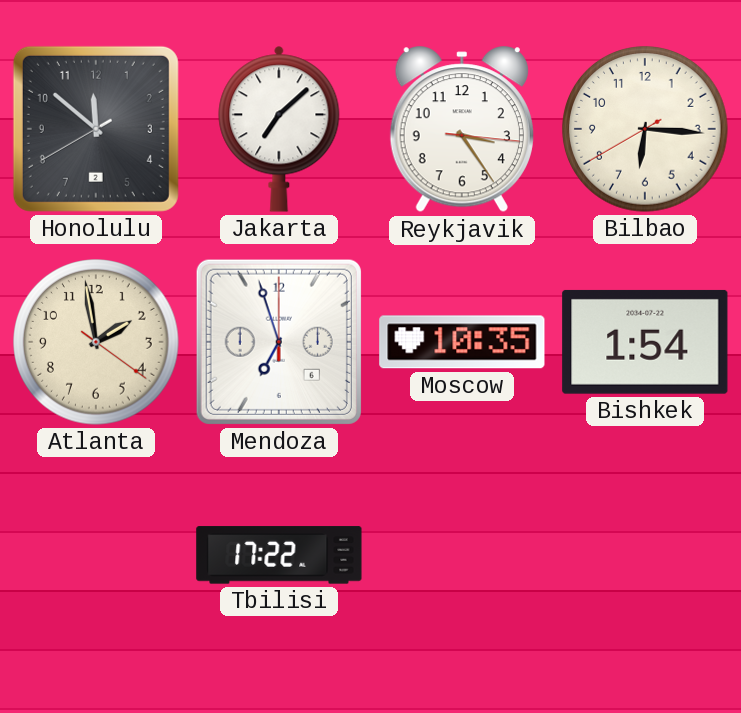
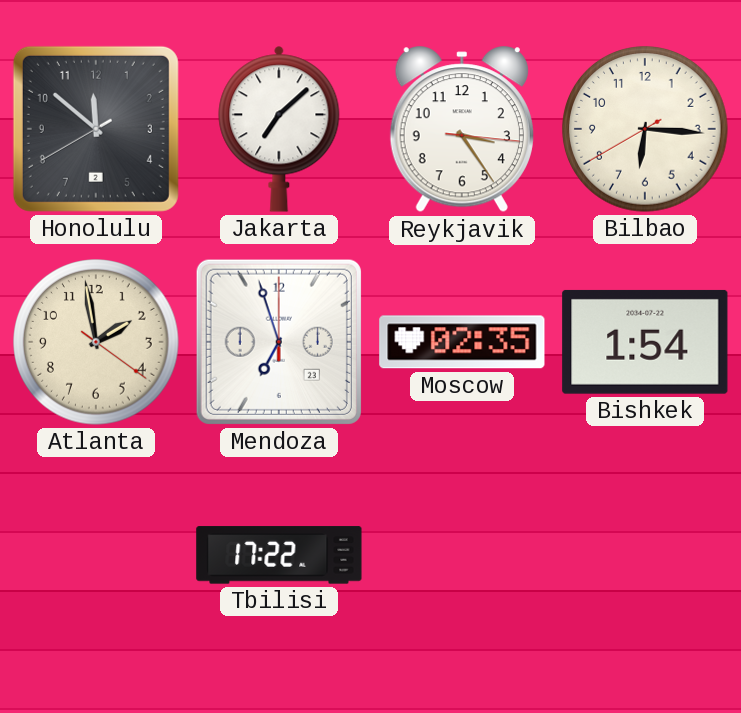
Mendoza date: 6 -> 23 (279, 342)
Moscow: 10:35 -> 02:35 (462, 342)
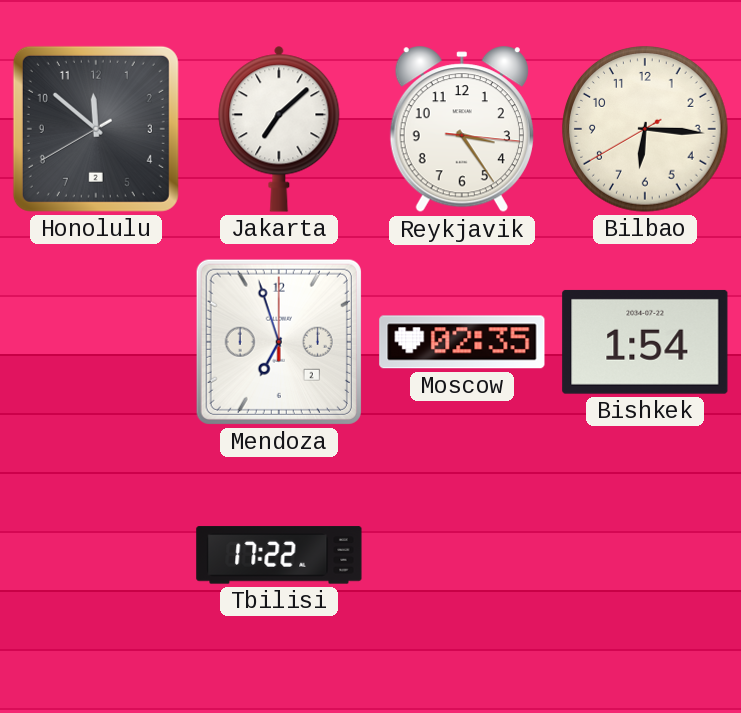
Atlanta: 1:58 -> none (96, 342)
Mendoza date: 23 -> 2 (279, 342)
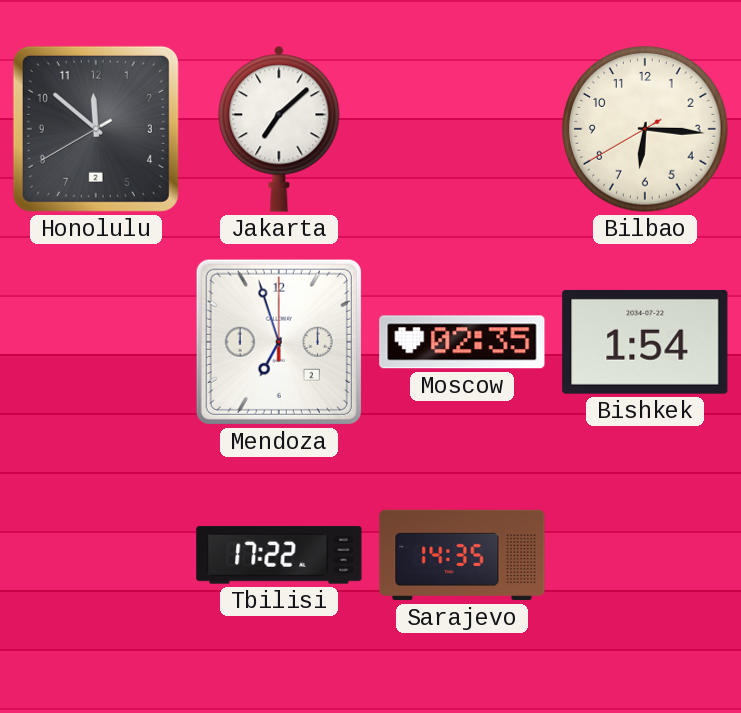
Reykjavik: 3:24 -> none (462, 130)
Sarajevo: none -> 14:35 (462, 555)
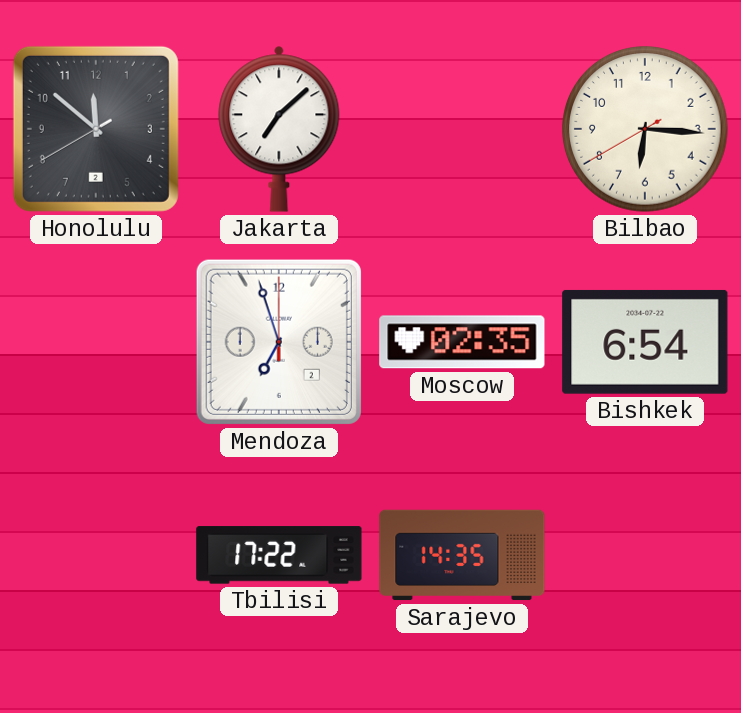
Bishkek: 1:54 -> 6:54 (645, 342)
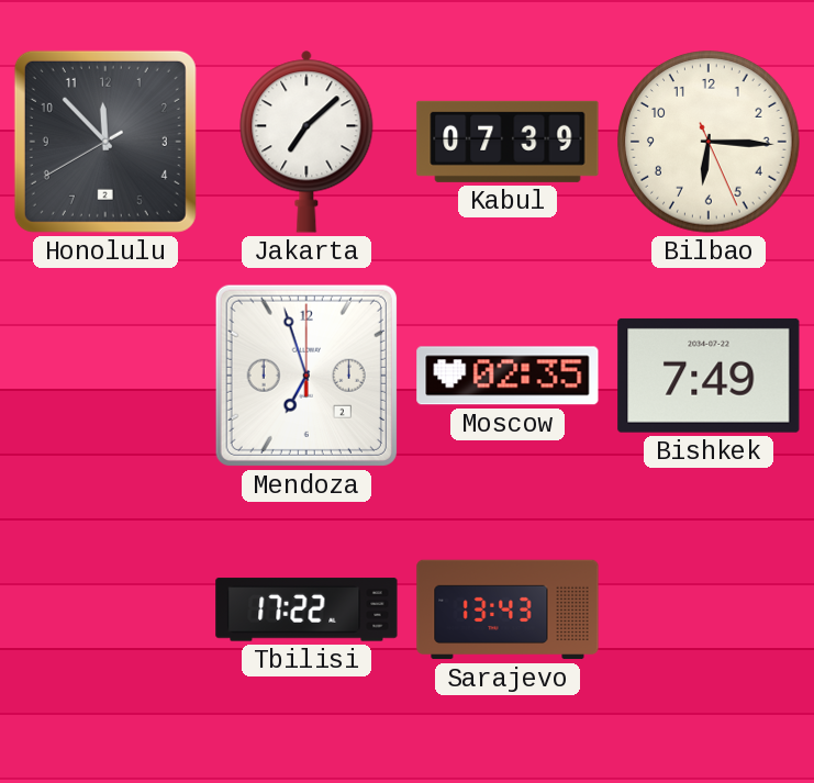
Honolulu: 11:51 -> 11:52 (105, 142)
Kabul: none -> 07:39 (508, 142)
Bilbao: 6:15:40 -> 6:15:26 (709, 142)
Bishkek: 6:54 -> 7:49 (709, 376)
Sarajevo: 14:35 -> 13:43 (508, 609)
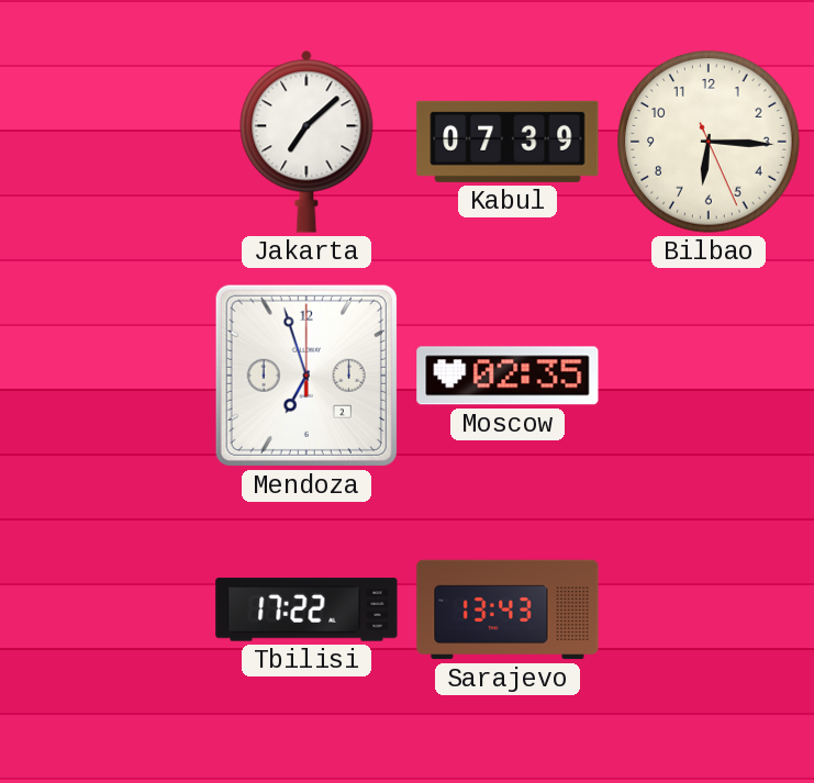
Honolulu: 11:52 -> none (105, 142)
Bishkek: 7:49 -> none (709, 376)
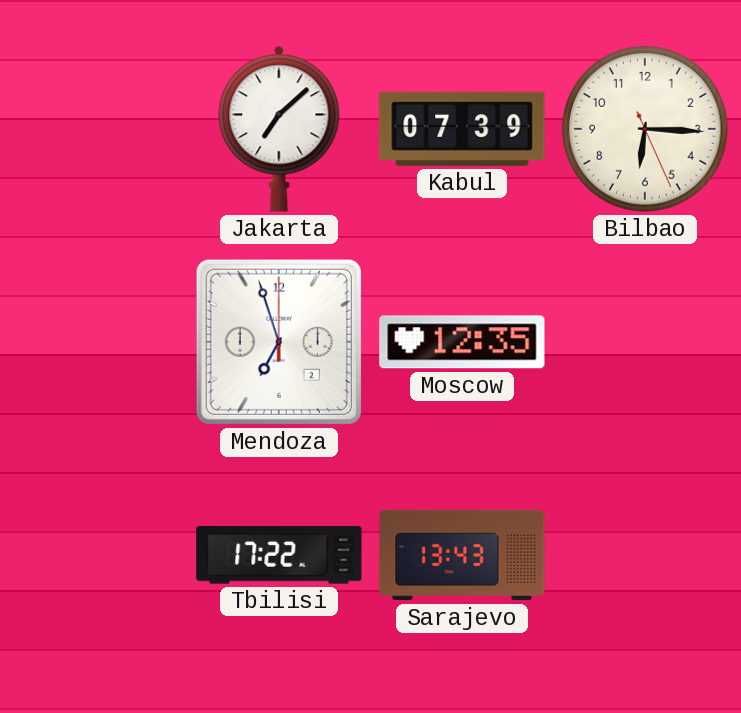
Moscow: 02:35 -> 12:35 (462, 342)
